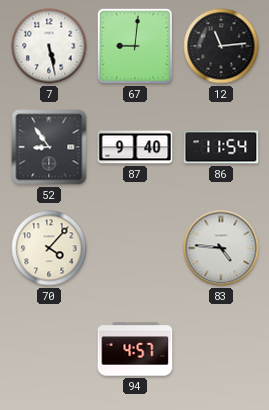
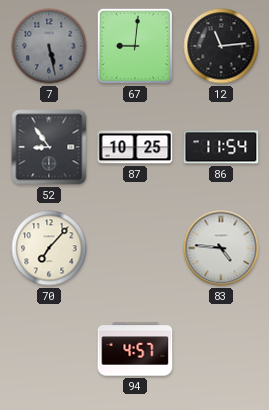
7 dial: white -> grey (49, 46)
87: 9:40 -> 10:25 (135, 147)
70: 4:07 -> 7:07 (49, 248)
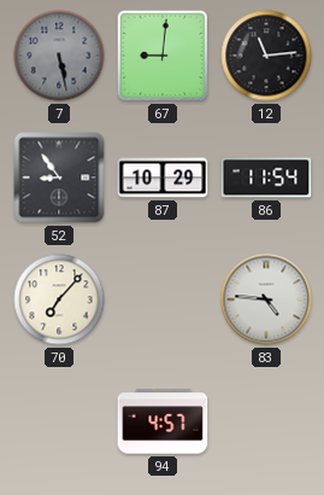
87: 10:25 -> 10:29 (163, 177)
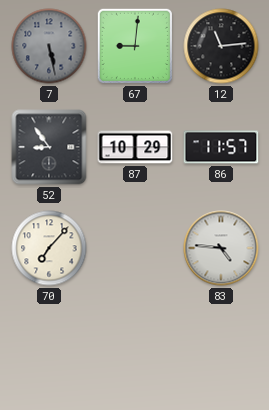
86: 11:54 -> 11:57 (221, 147)
94: 4:57 -> none (163, 421)
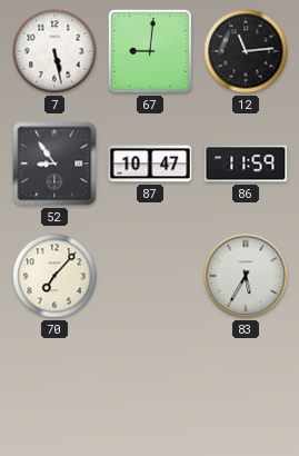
7 dial: grey -> white (54, 51)
87: 10:29 -> 10:47 (150, 163)
86: 11:57 -> 11:59 (246, 163)
83: 4:46 -> 5:35 (246, 276)
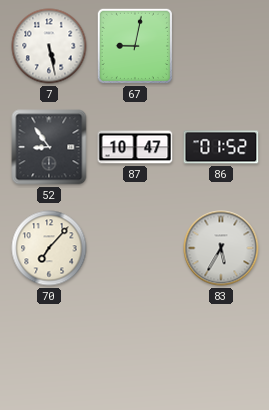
67: 9:01 -> 9:02 (135, 46)
12: 11:14 -> none (246, 51)
86: 11:59 -> 01:52 (221, 147)
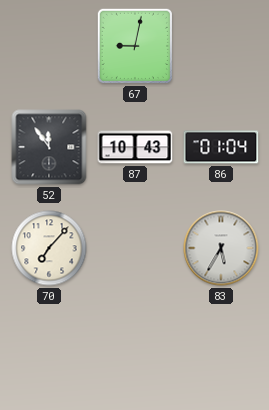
7: 5:28 -> none (49, 46)
52: 8:54 -> 11:54 (49, 147)
87: 10:47 -> 10:43 (135, 147)
86: 01:52 -> 01:04 (221, 147)
